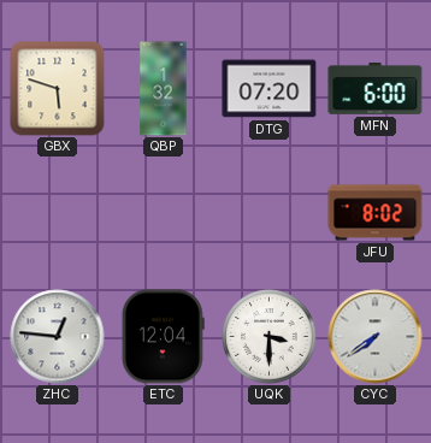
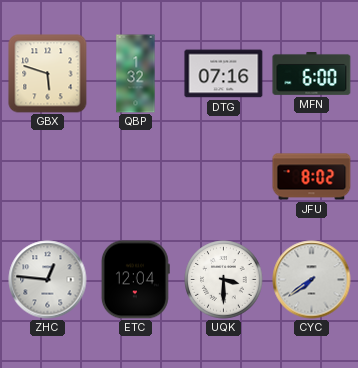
DTG: 07:20 -> 07:16 (224, 74)
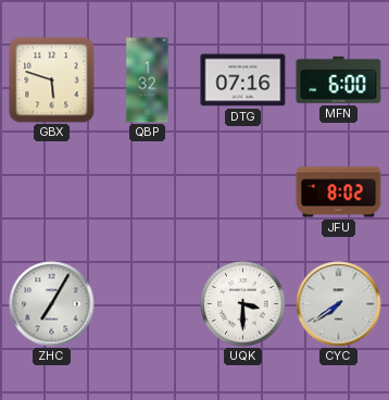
ZHC: 12:46 -> 7:05 (52, 304)
ETC: 12:04 -> none (135, 280)
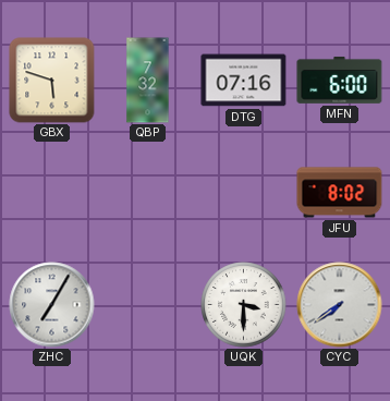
QBP: 1:32 -> 7:32 (148, 81)
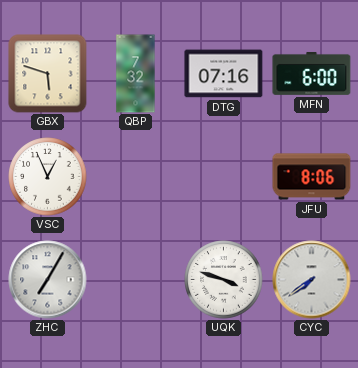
VSC: none -> 12:56 (48, 177)
JFU: 8:02 -> 8:06 (312, 177)
UQK: 3:30 -> 3:48 (224, 280)
